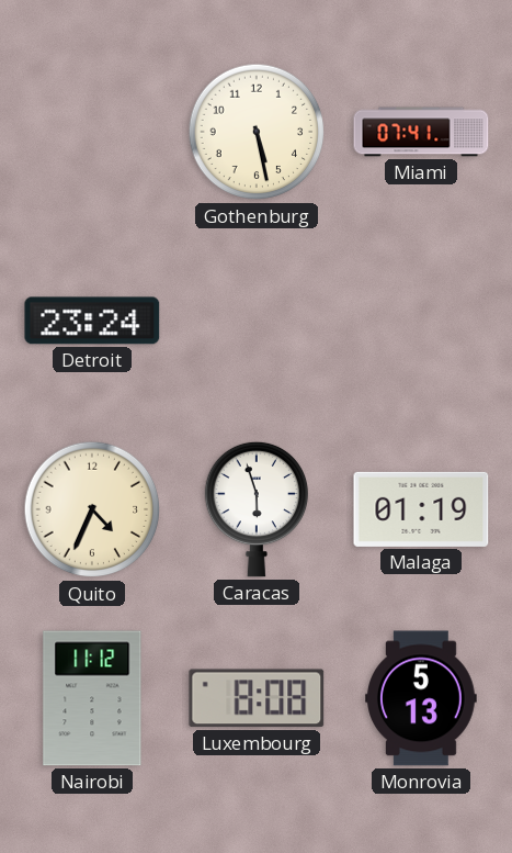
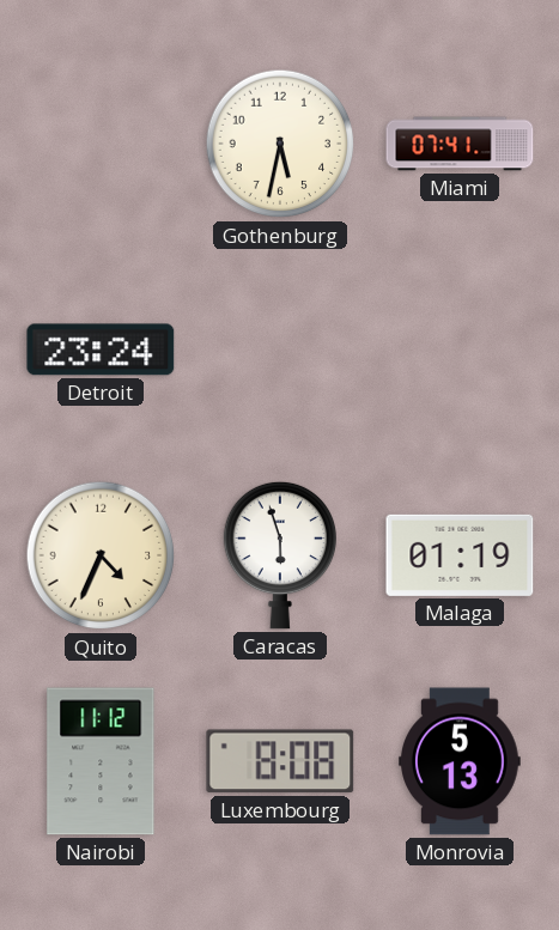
Gothenburg: 5:28 -> 5:32 (280, 144)
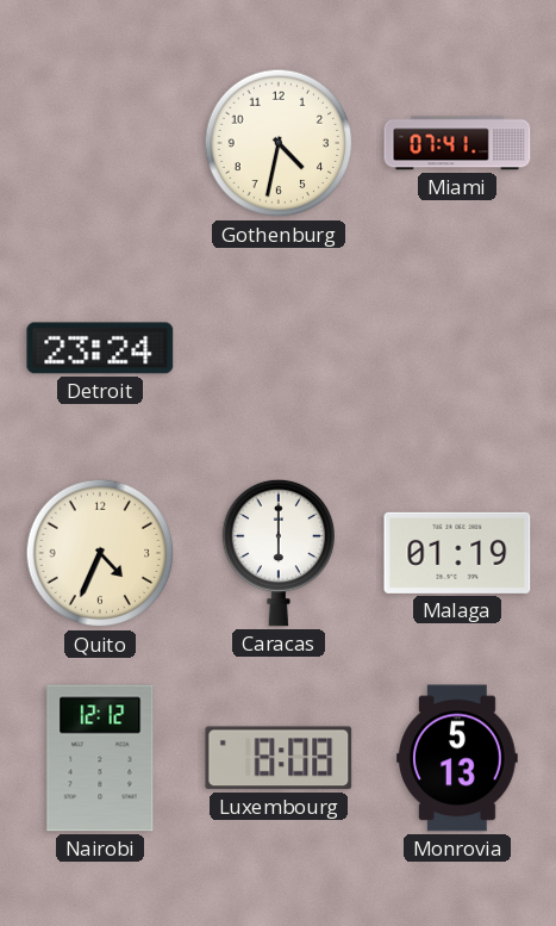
Gothenburg: 5:32 -> 4:32 (279, 143)
Caracas: 5:57 -> 6:00 (277, 553)
Nairobi: 11:12 -> 12:12 (100, 758)
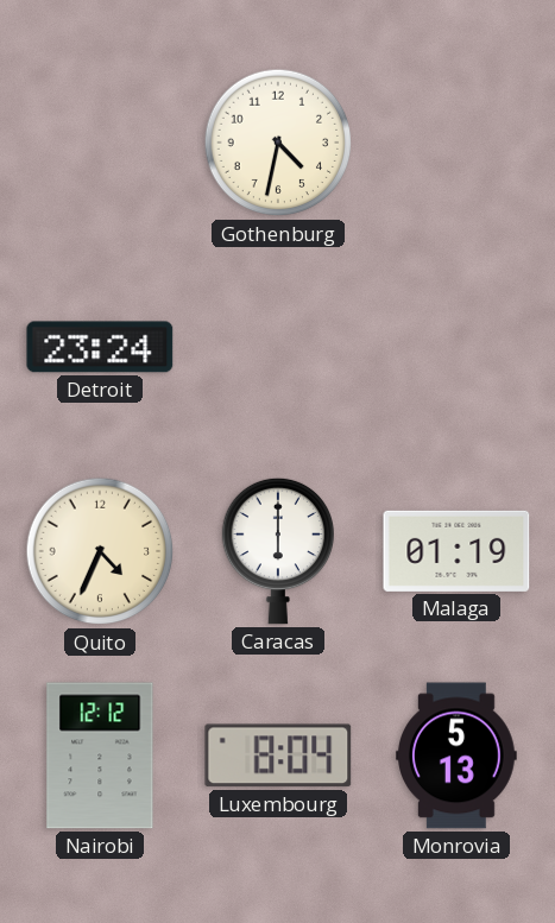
Miami: 07:41 -> none (457, 143)
Luxembourg: 8:08 -> 8:04 (278, 756)
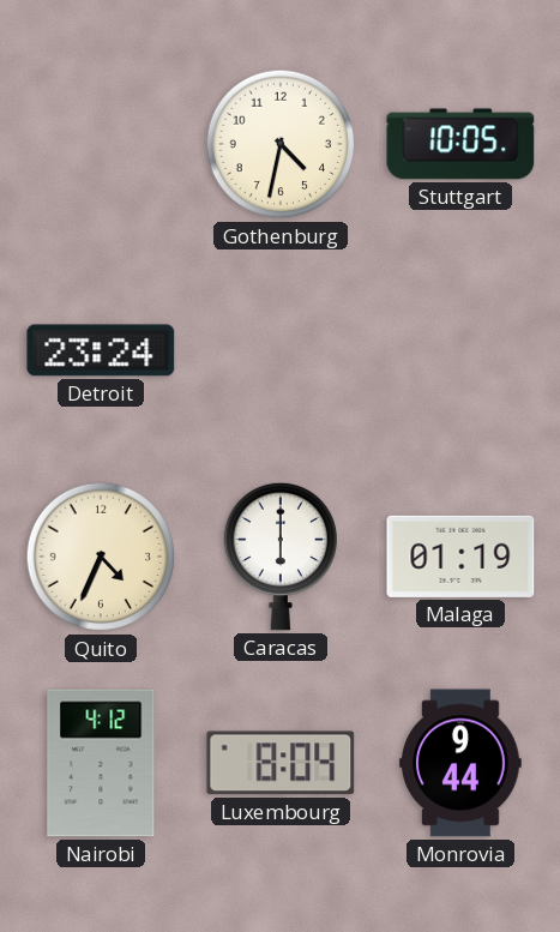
Stuttgart: none -> 10:05 (460, 144)
Nairobi: 12:12 -> 4:12 (101, 763)
Monrovia: 5:13 -> 9:44 (462, 763)
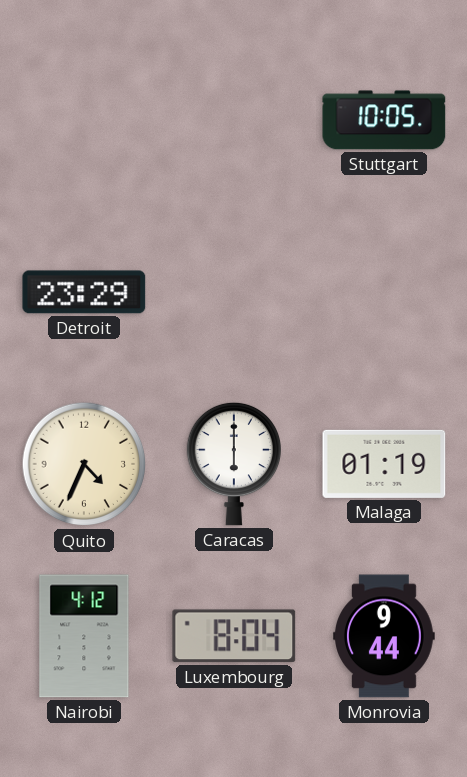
Gothenburg: 4:32 -> none (281, 144)
Detroit: 23:24 -> 23:29 (84, 292)
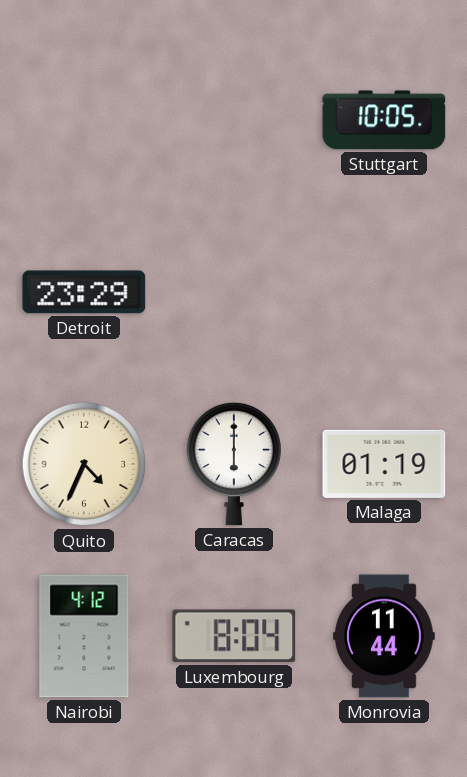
Monrovia: 9:44 -> 11:44 (385, 636)
